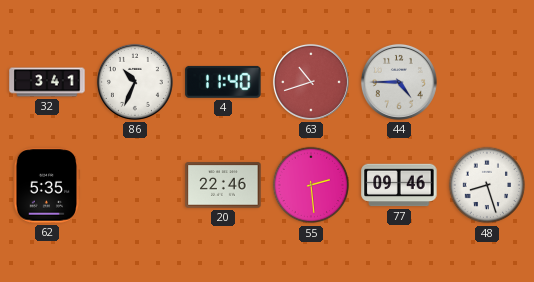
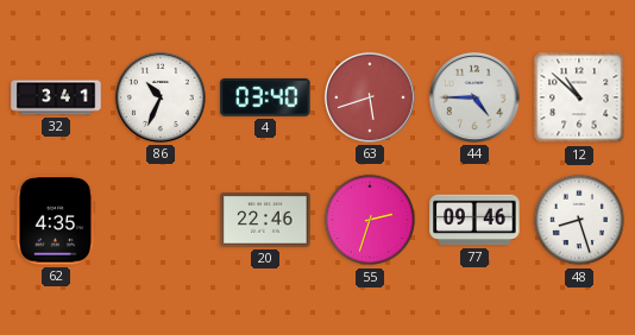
4: 11:40 -> 03:40 (265, 97)
63: 10:42 -> 5:42 (370, 97)
12: none -> 10:52 (579, 97)
62: 5:35 -> 4:35 (56, 220)
55: 2:29 -> 2:33 (370, 220)
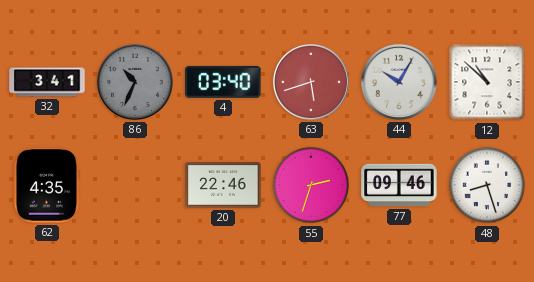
86 dial: white -> grey (135, 82)
44: 4:45 -> 10:05 (399, 82)
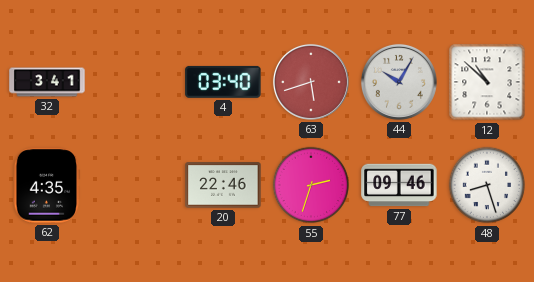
86: 10:34 -> none (135, 82)
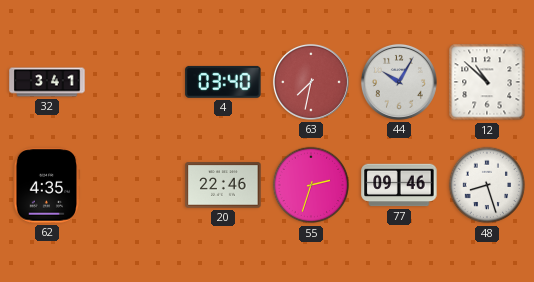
63: 5:42 -> 7:32 (311, 82)
